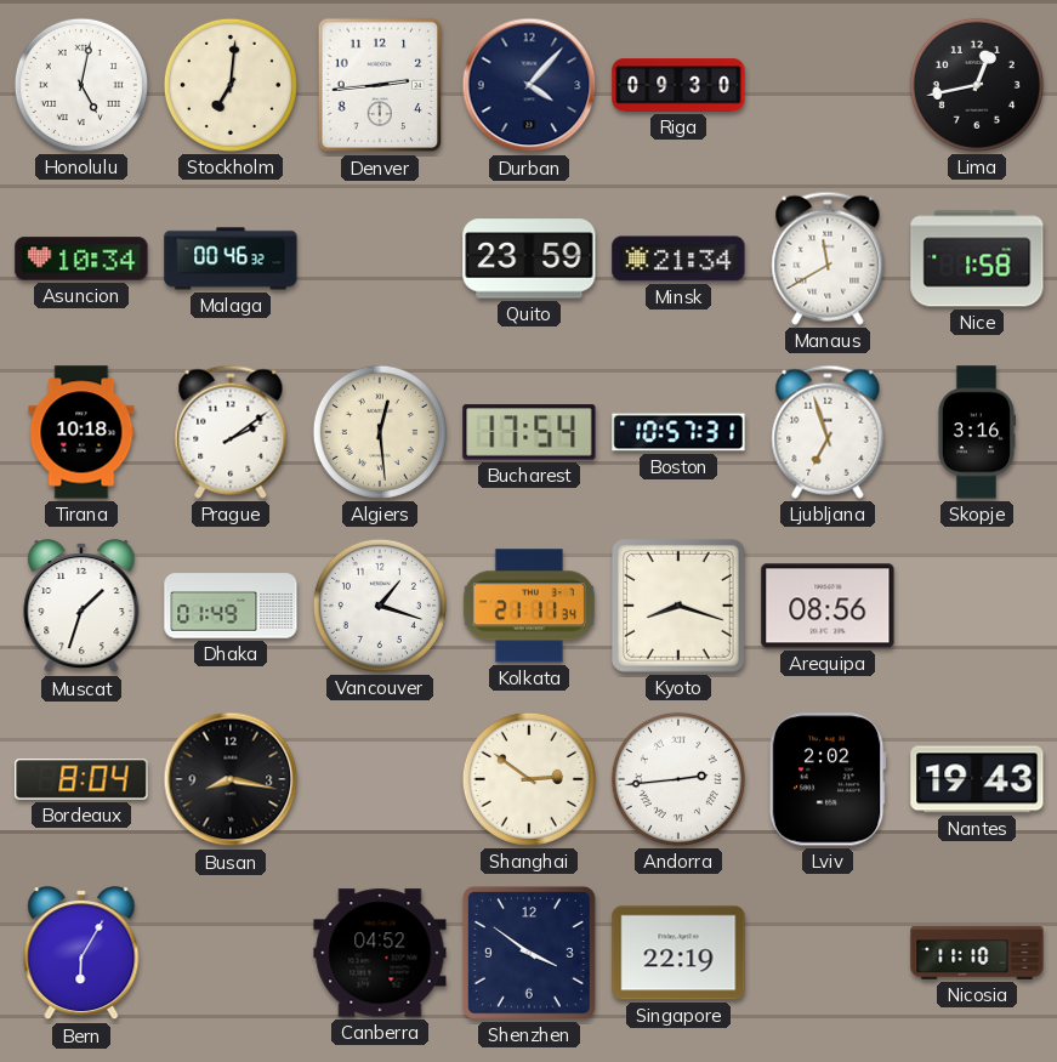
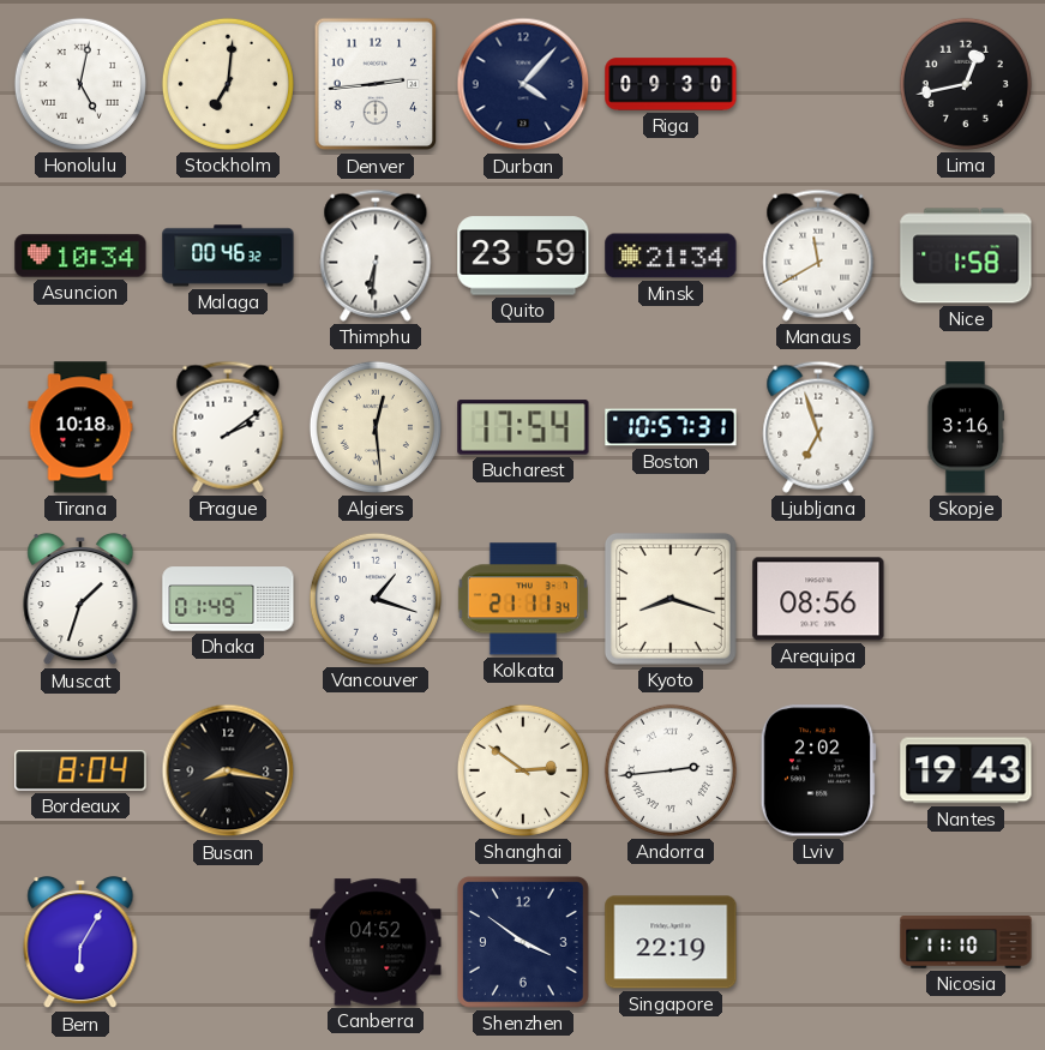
Thimphu: none -> 6:31 (376, 256)
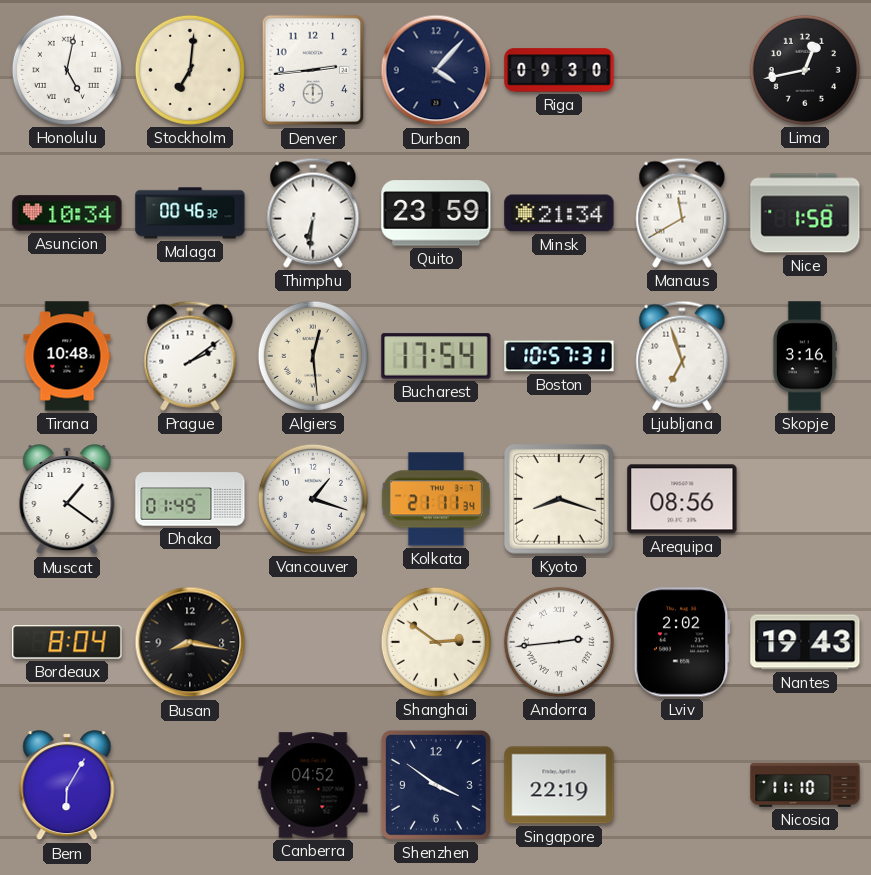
Tirana: 10:18 -> 10:48 (67, 356)
Muscat: 1:33 -> 1:21 (67, 500)
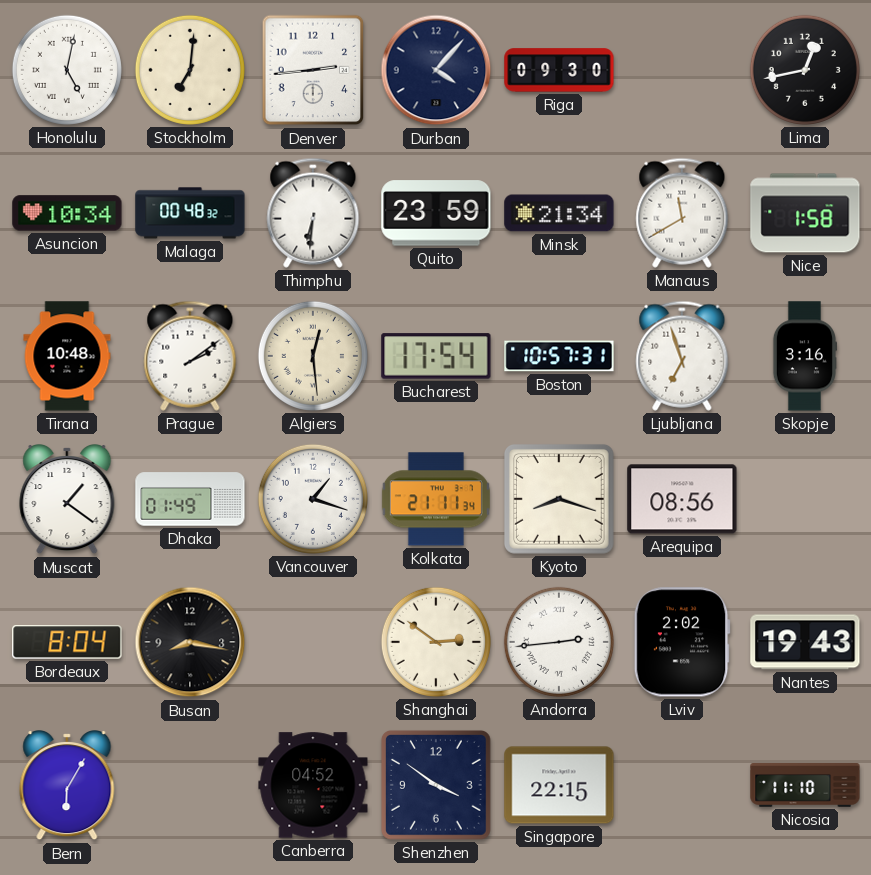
Malaga: 00:46 -> 00:48 (190, 213)
Singapore: 22:19 -> 22:15 (559, 785)
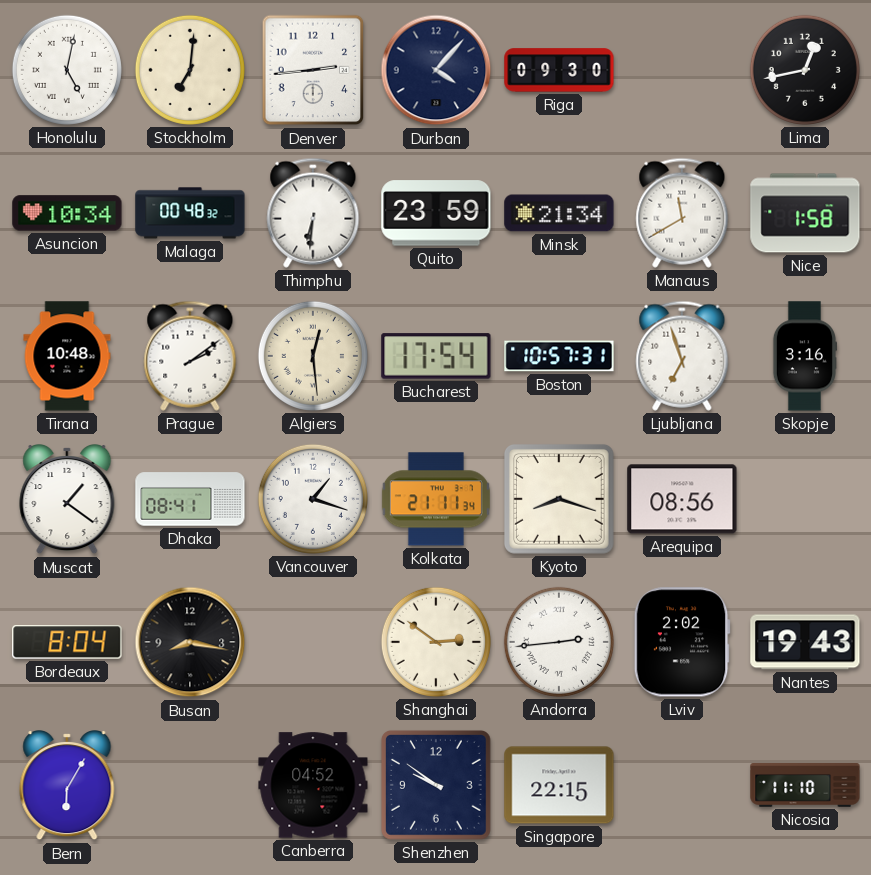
Dhaka: 01:49 -> 08:41 (190, 499)
Shenzhen: 3:51 -> 9:51 (436, 785)
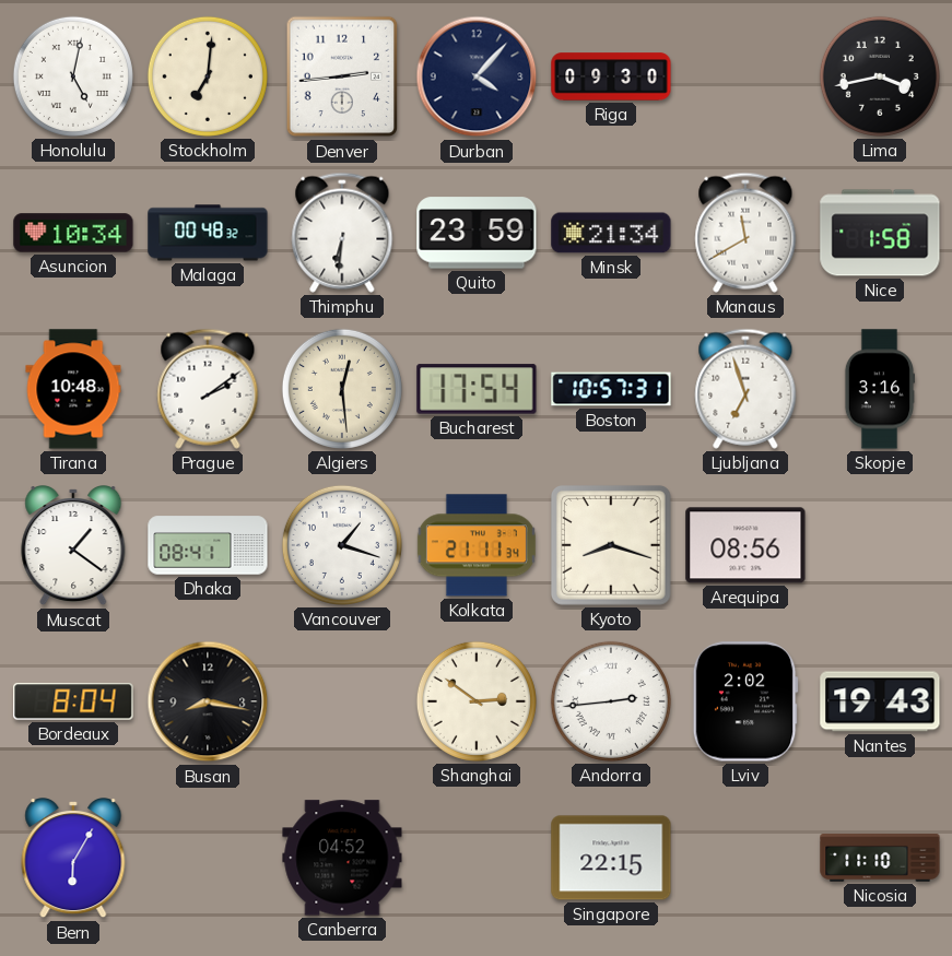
Lima: 12:43 -> 3:43 (880, 76)
Shenzhen: 9:51 -> none (436, 785)
